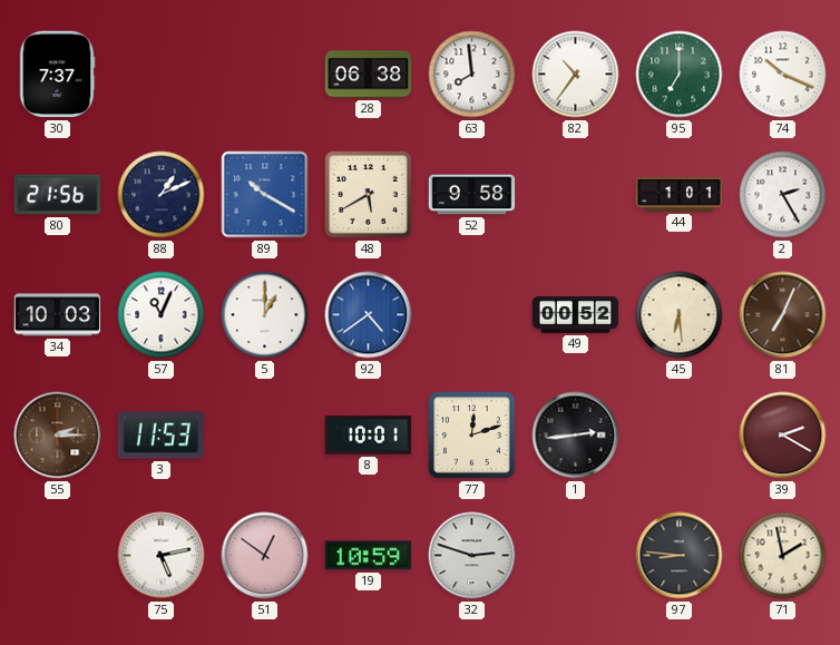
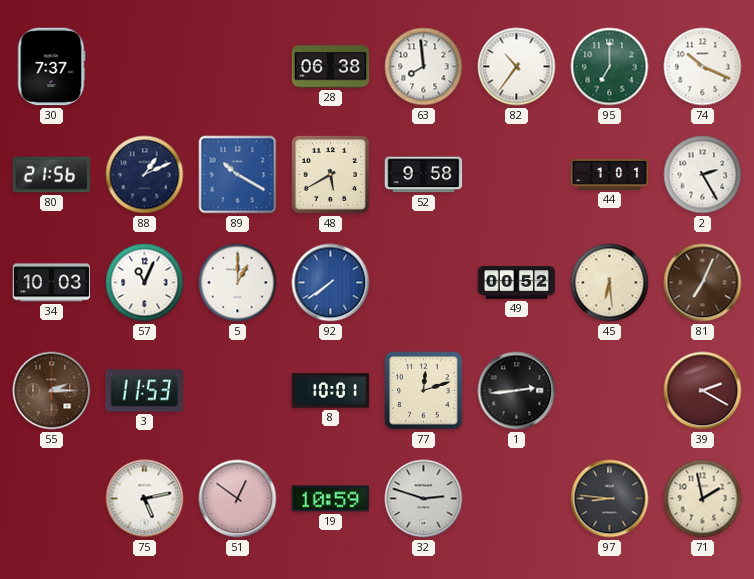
92: 4:39 -> 7:39 (331, 283)
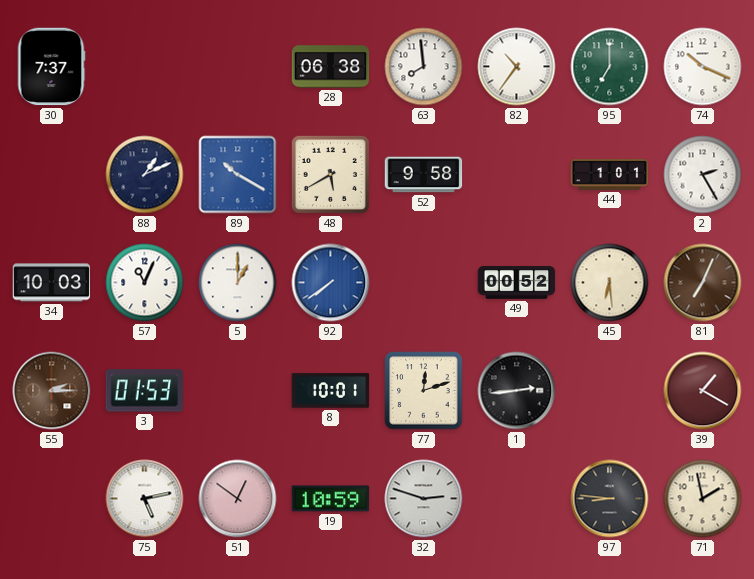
80: 21:56 -> none (52, 175)
3: 11:53 -> 01:53 (144, 391)
39: 2:20 -> 1:20 (703, 391)
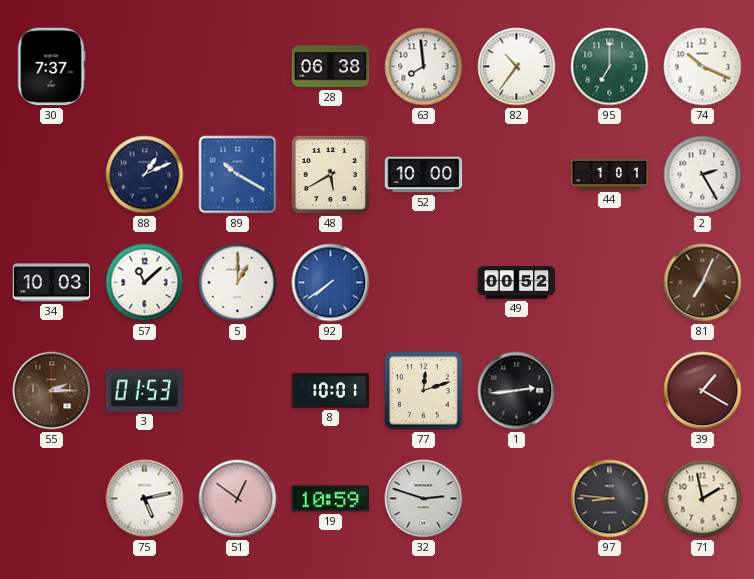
52: 9:58 -> 10:00 (424, 175)
57: 11:04 -> 11:08 (145, 283)
45: 6:29 -> none (610, 283)
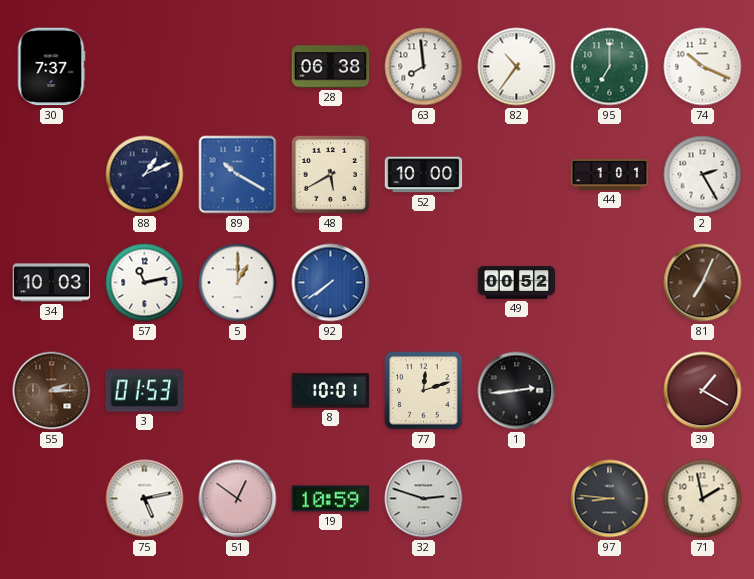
57: 11:08 -> 11:13 (145, 283)
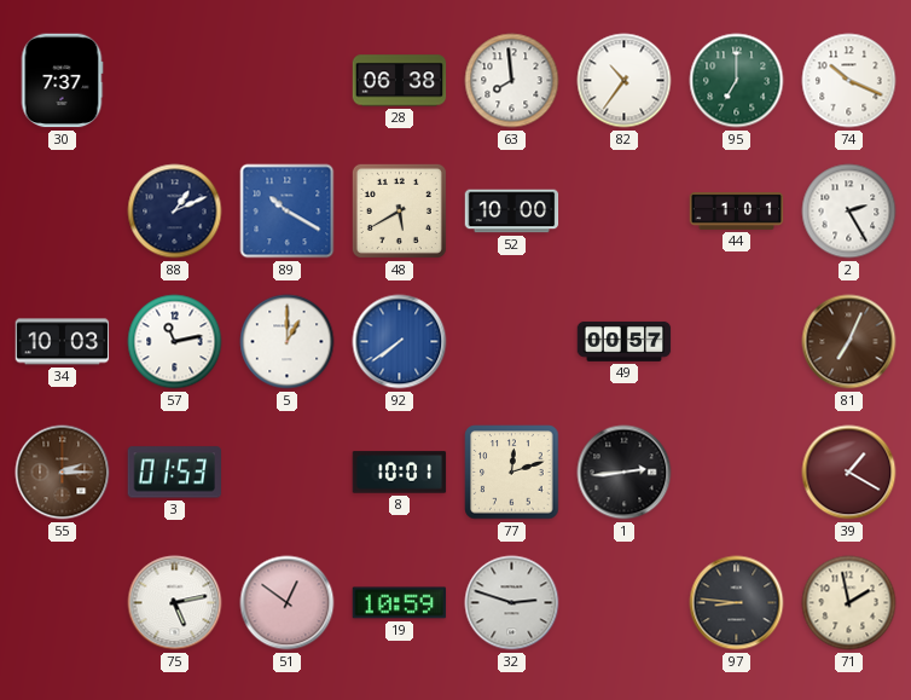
49: 00:52 -> 00:57 (625, 341)
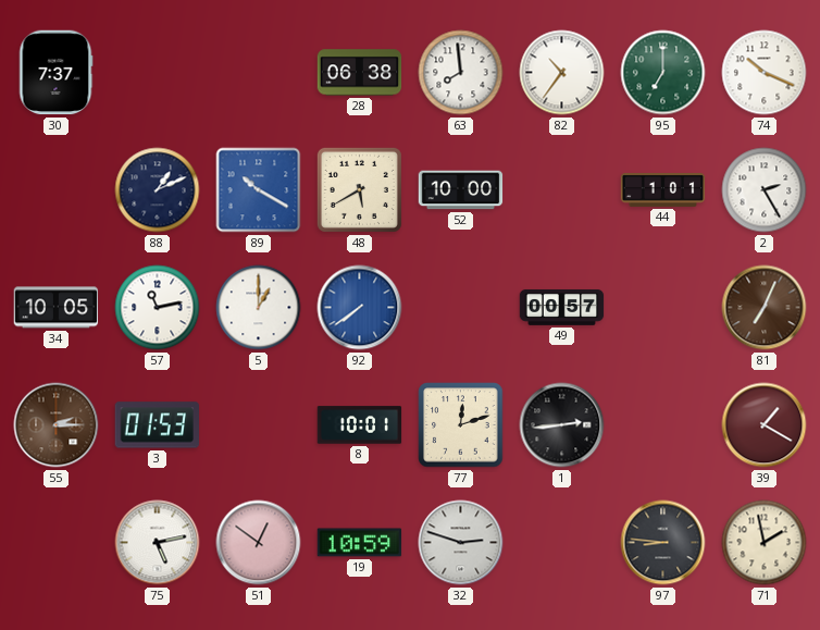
34: 10:03 -> 10:05 (57, 308)
